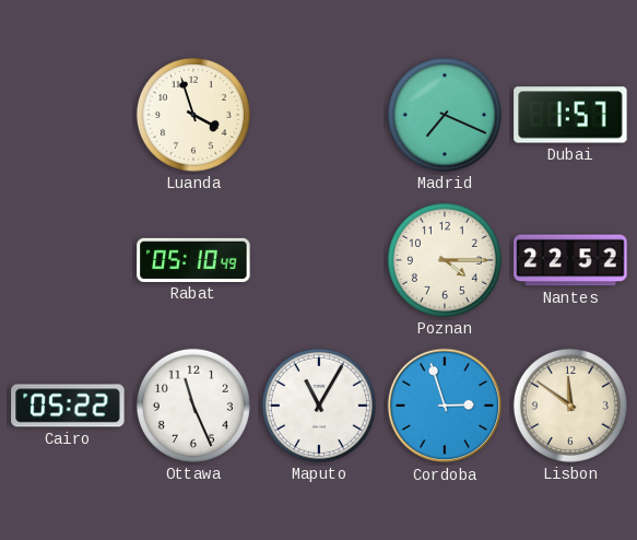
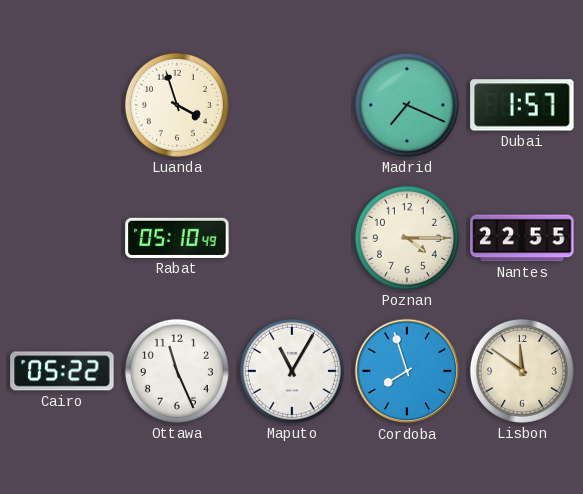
Nantes: 22:52 -> 22:55 (522, 238)
Cordoba: 2:57 -> 7:57 (407, 371)
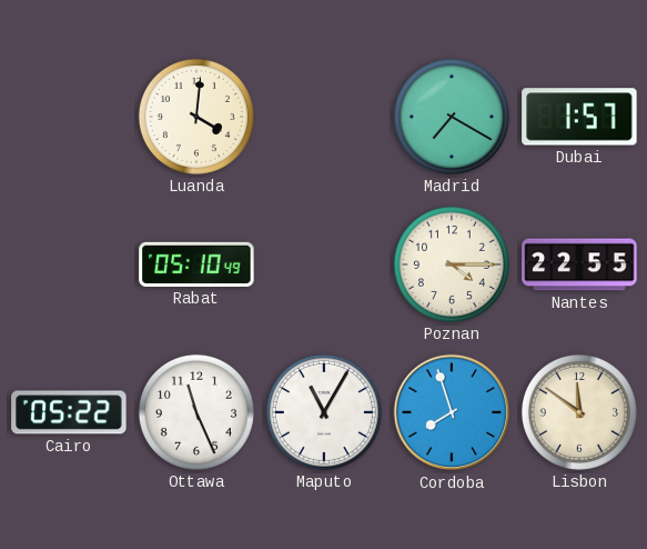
Luanda: 3:57 -> 4:01 (196, 117)
Madrid: 7:19 -> 7:20 (452, 117)
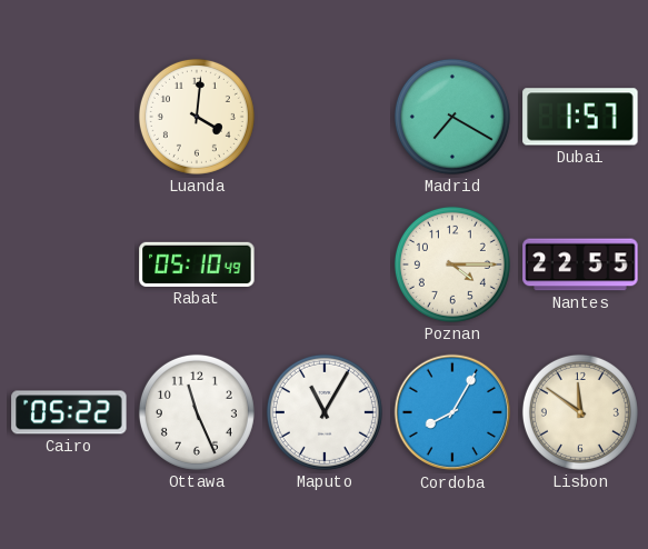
Cordoba: 7:57 -> 8:05 (452, 412)
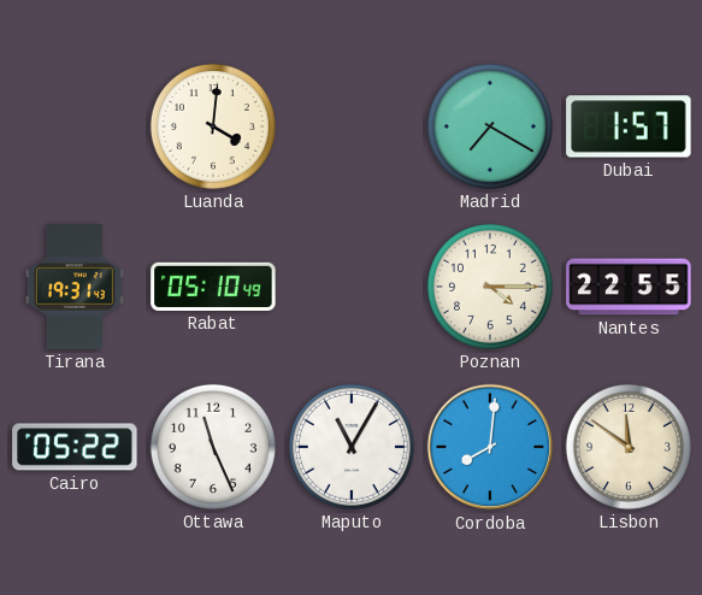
Tirana: none -> 19:31 (75, 287)
Cordoba: 8:05 -> 8:01 (490, 447)
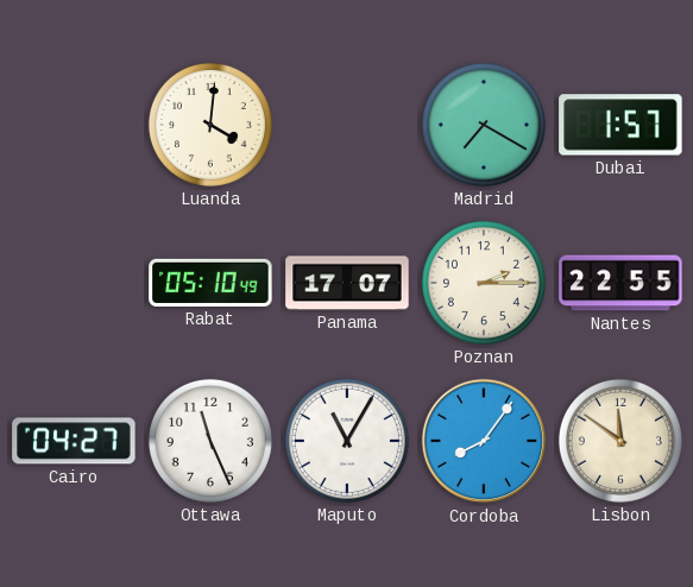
Tirana: 19:31 -> none (75, 287)
Panama: none -> 17:07 (347, 283)
Poznan: 4:15 -> 2:15 (484, 283)
Cairo: 05:22 -> 04:27 (74, 441)
Cordoba: 8:01 -> 8:06 (484, 441)
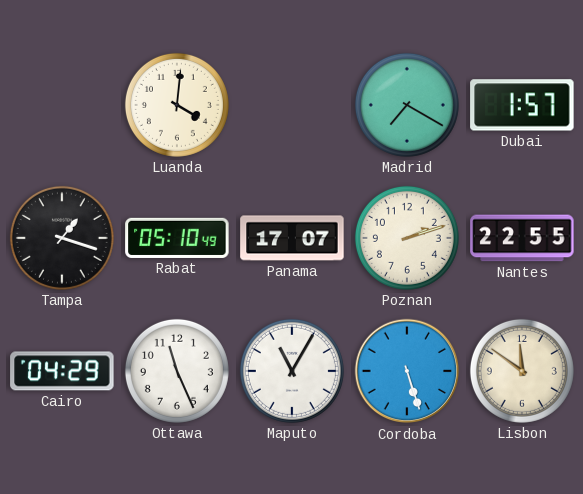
Tampa: none -> 1:18 (62, 238)
Poznan: 2:15 -> 2:12 (407, 238)
Cairo: 04:27 -> 04:29 (62, 371)
Cordoba: 8:06 -> 5:27 (407, 371)
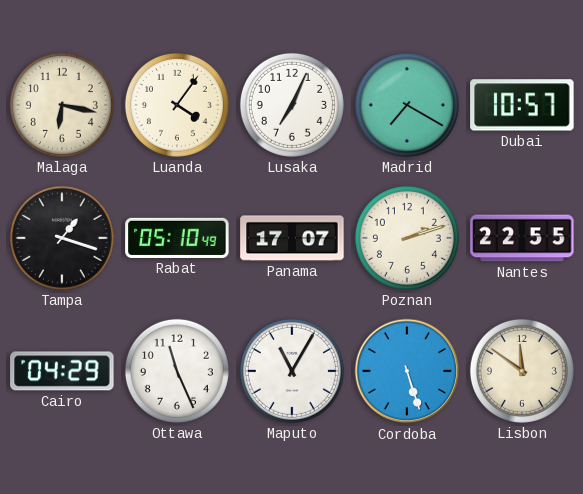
Malaga: none -> 6:17 (62, 105)
Luanda: 4:01 -> 4:06 (177, 105)
Lusaka: none -> 7:04 (292, 105)
Dubai: 1:57 -> 10:57 (522, 105)
